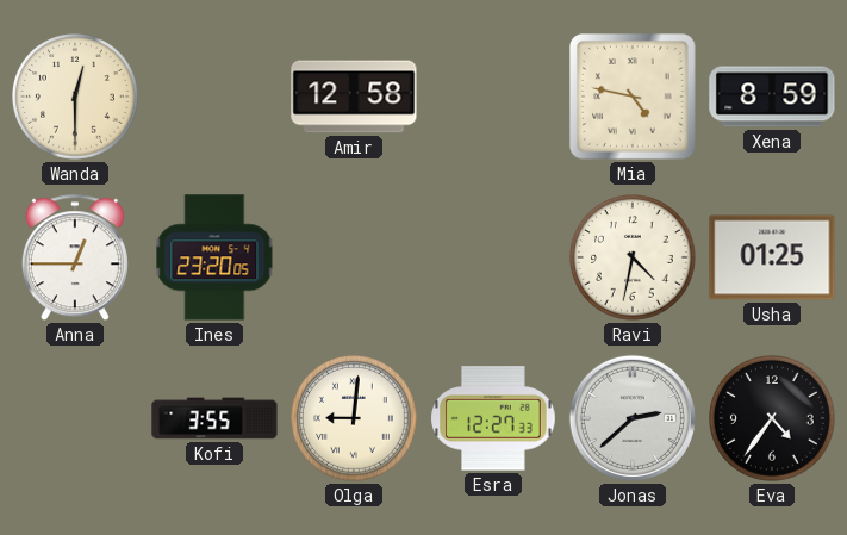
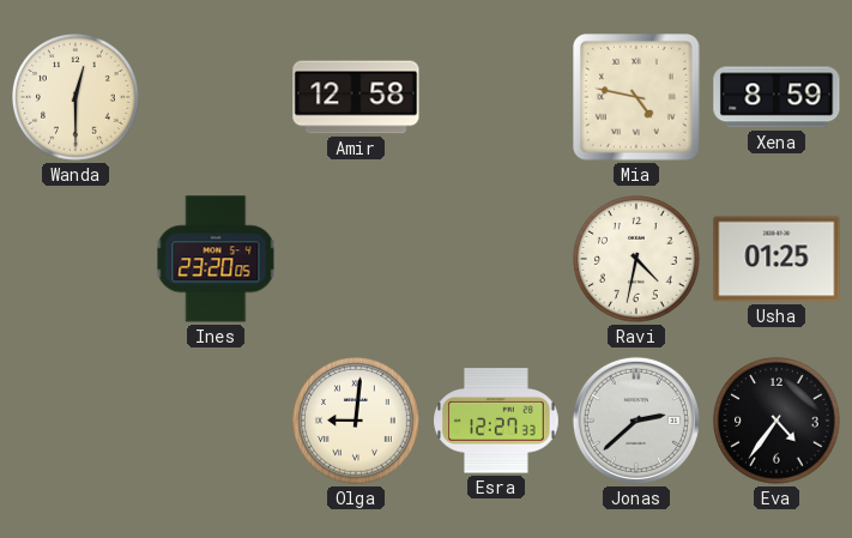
Anna: 12:45 -> none (75, 259)
Kofi: 3:55 -> none (214, 418)
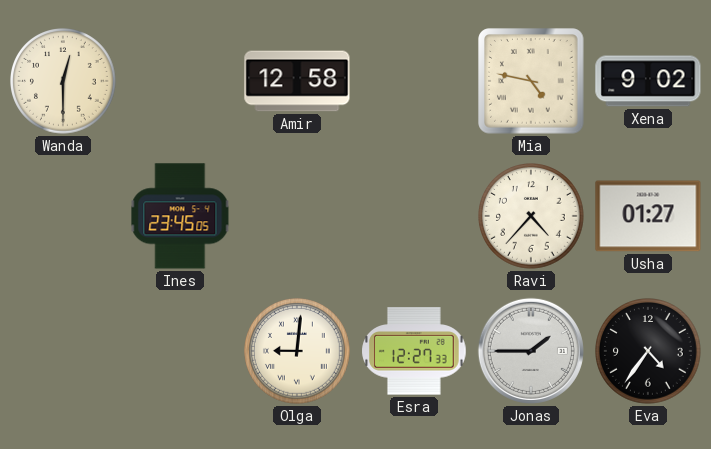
Xena: 8:59 -> 9:02 (648, 81)
Ines: 23:20 -> 23:45 (180, 216)
Ravi: 4:32 -> 4:37 (532, 217)
Usha: 01:25 -> 01:27 (648, 216)
Jonas: 2:38 -> 1:45 (531, 351)
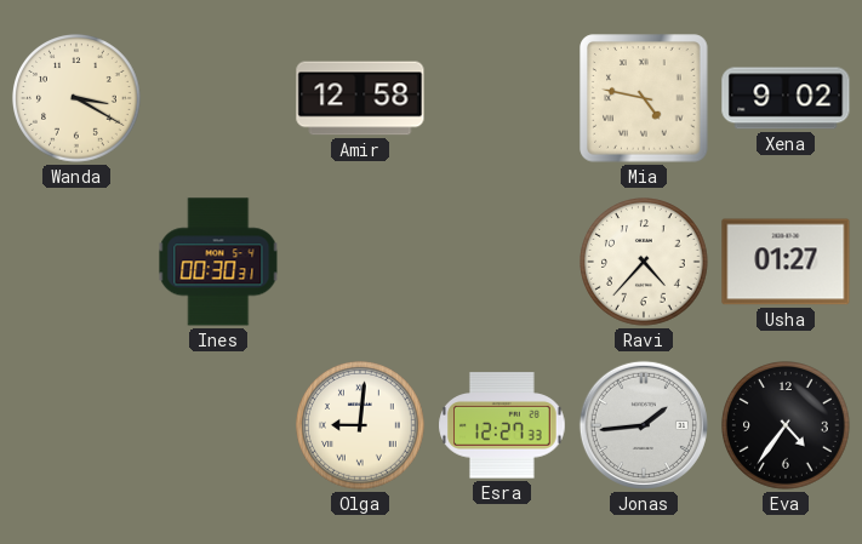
Wanda: 12:30 -> 3:20 (78, 99)
Ines: 23:45 -> 00:30 (218, 262)
Jonas: 1:45 -> 1:44 (644, 425)
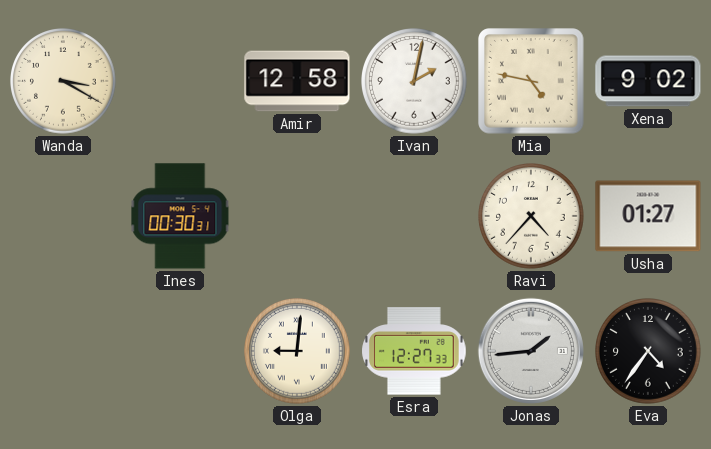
Ivan: none -> 2:02 (415, 82)
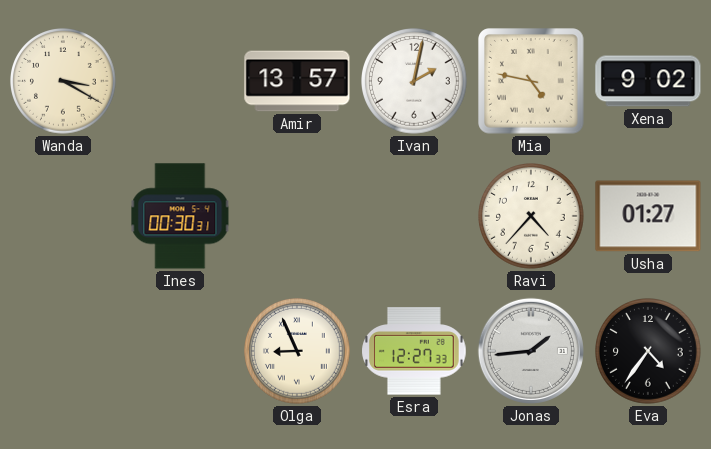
Amir: 12:58 -> 13:57 (297, 81)
Olga: 9:01 -> 8:56 (298, 352)
